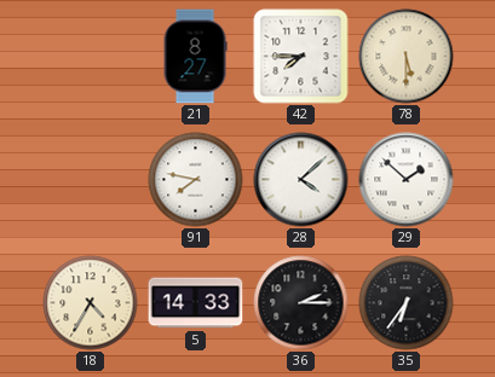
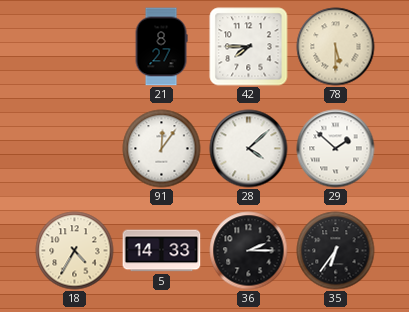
91: 7:47 -> 12:06 (162, 149)
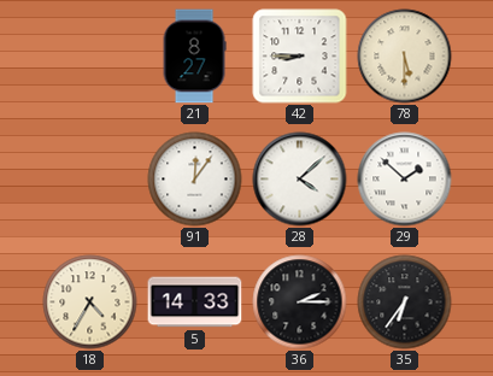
42: 7:45 -> 8:45 (300, 57)
